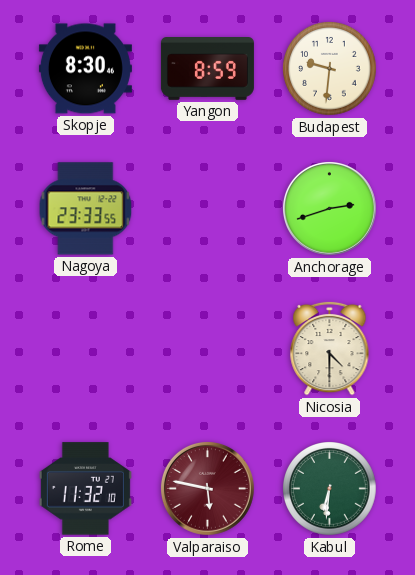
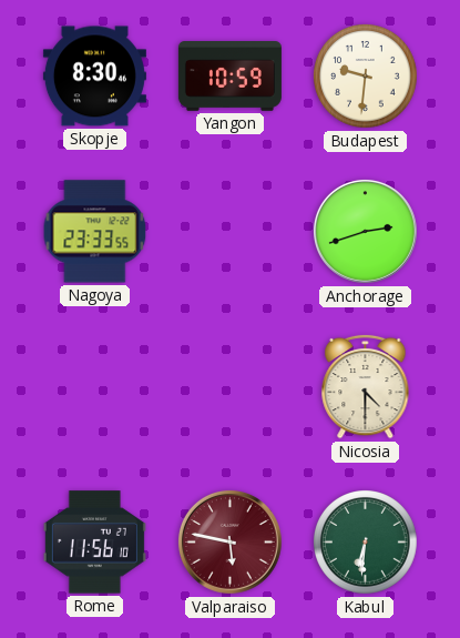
Yangon: 8:59 -> 10:59 (229, 77)
Rome: 11:32 -> 11:56 (94, 543)
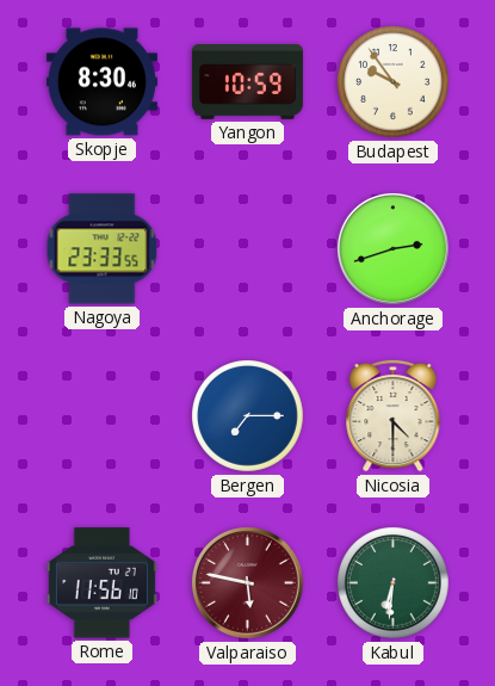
Budapest: 9:31 -> 9:54 (394, 82)
Bergen: none -> 7:15 (248, 416)
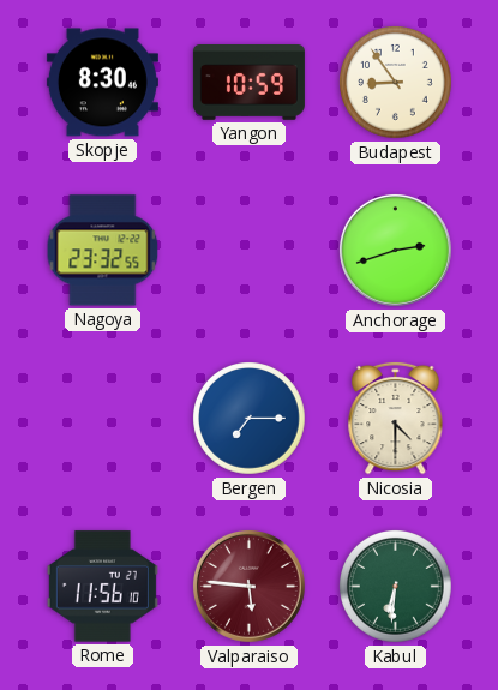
Budapest: 9:54 -> 8:54 (396, 83)
Nagoya: 23:33 -> 23:32 (103, 251)
Valparaiso: 5:47 -> 5:46 (248, 586)
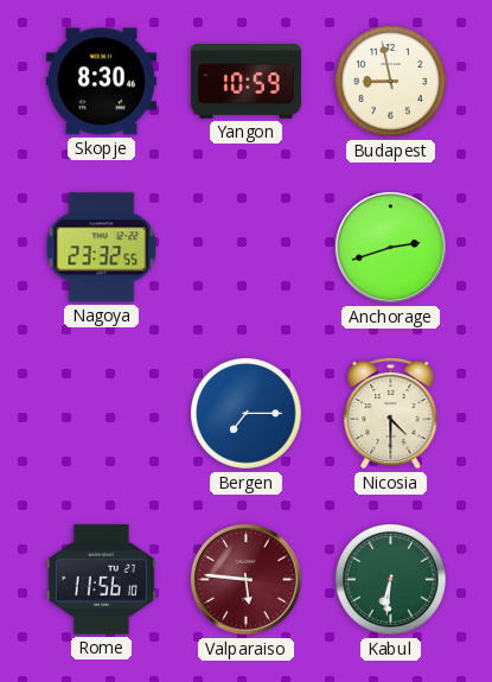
Budapest: 8:54 -> 8:58 (391, 82)
